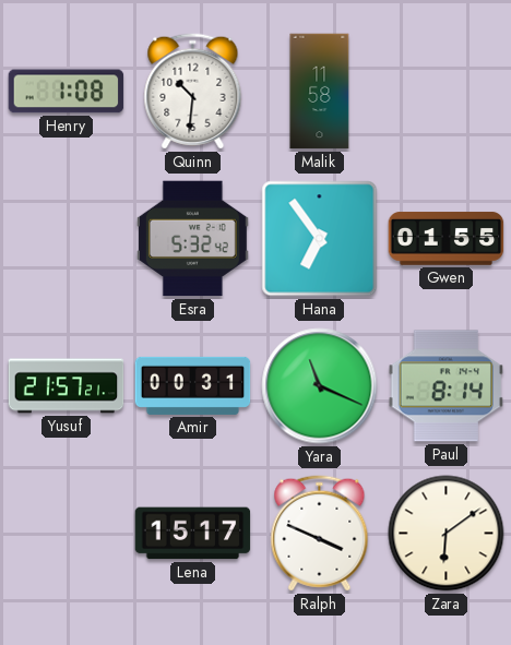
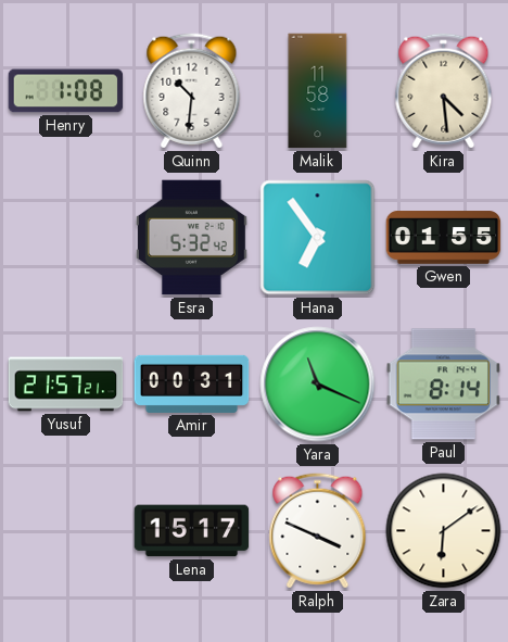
Kira: none -> 4:29 (444, 91)
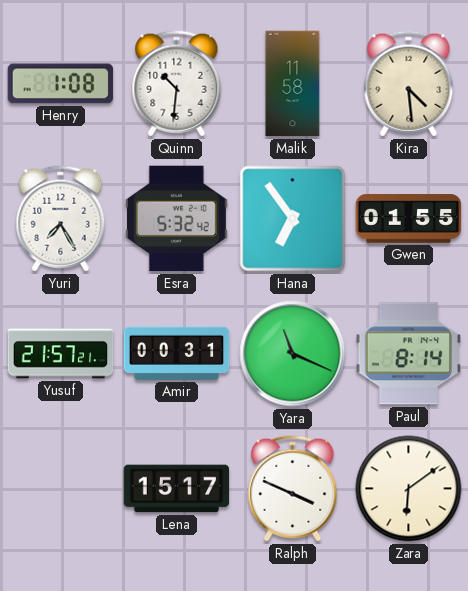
Yuri: none -> 7:25 (61, 219)
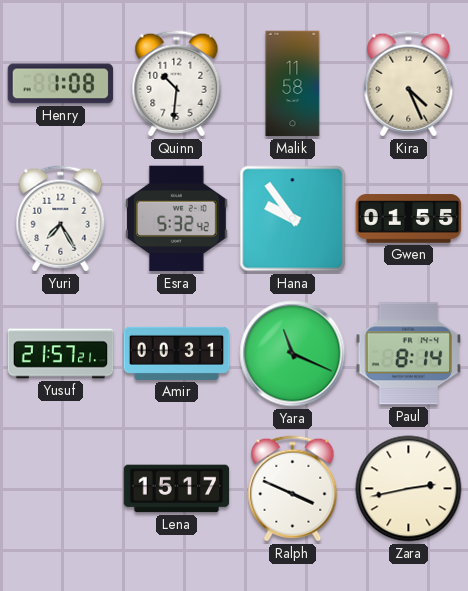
Kira: 4:29 -> 4:26 (409, 84)
Hana: 6:54 -> 9:54 (293, 219)
Zara: 6:09 -> 2:43 (409, 489)
